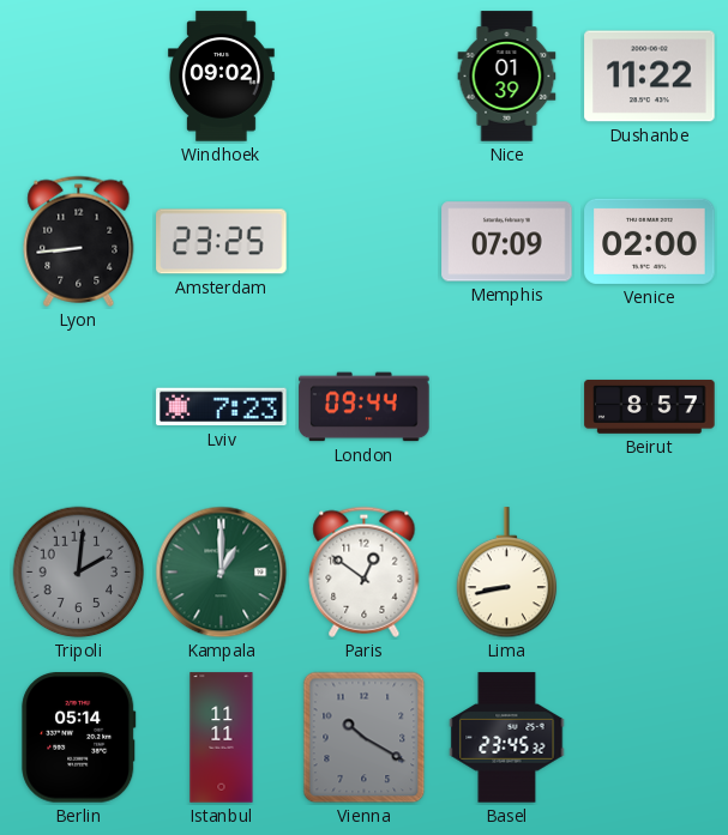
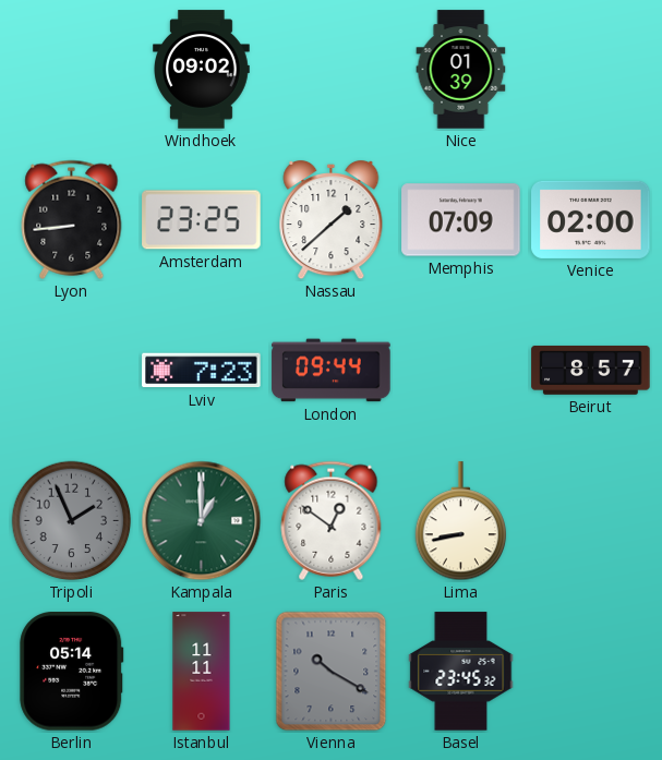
Dushanbe: 11:22 -> none (650, 77)
Nassau: none -> 1:38 (332, 220)
Tripoli: 2:01 -> 1:56 (72, 521)
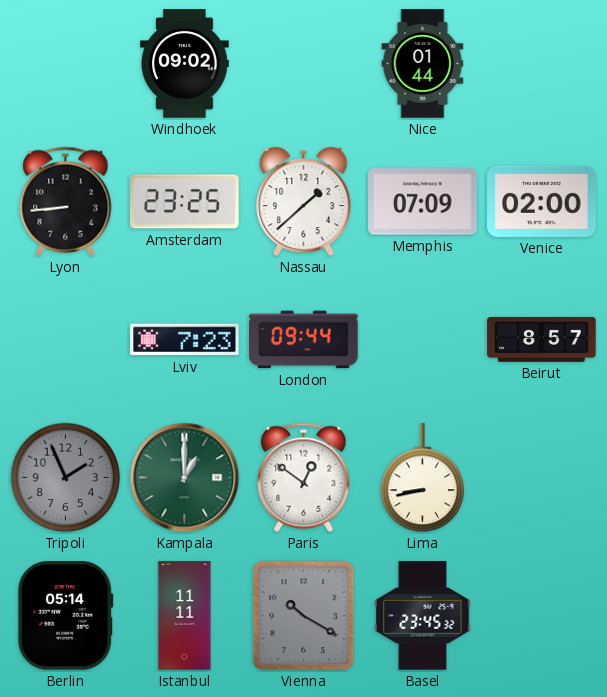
Nice: 01:39 -> 01:44 (423, 64)
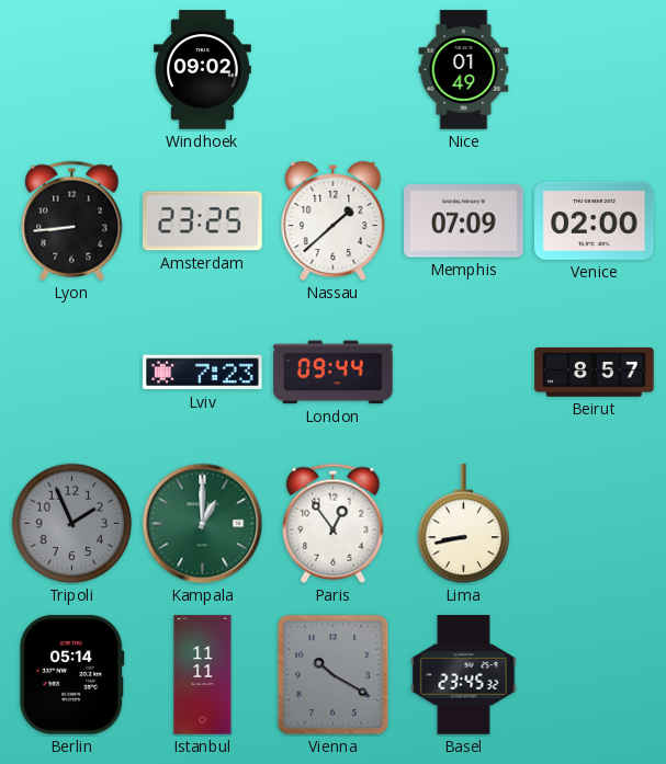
Nice: 01:44 -> 01:49 (464, 70)
Paris: 12:51 -> 12:54 (334, 523)
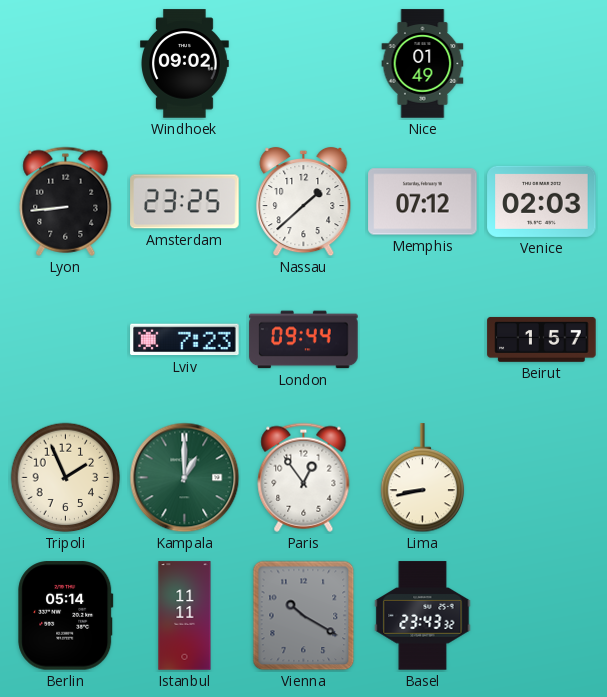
Memphis: 07:09 -> 07:12 (423, 202)
Venice: 02:00 -> 02:03 (542, 201)
Beirut: 8:57 -> 1:57 (542, 340)
Tripoli dial: grey -> cream (66, 478)
Basel: 23:45 -> 23:43 (423, 616)
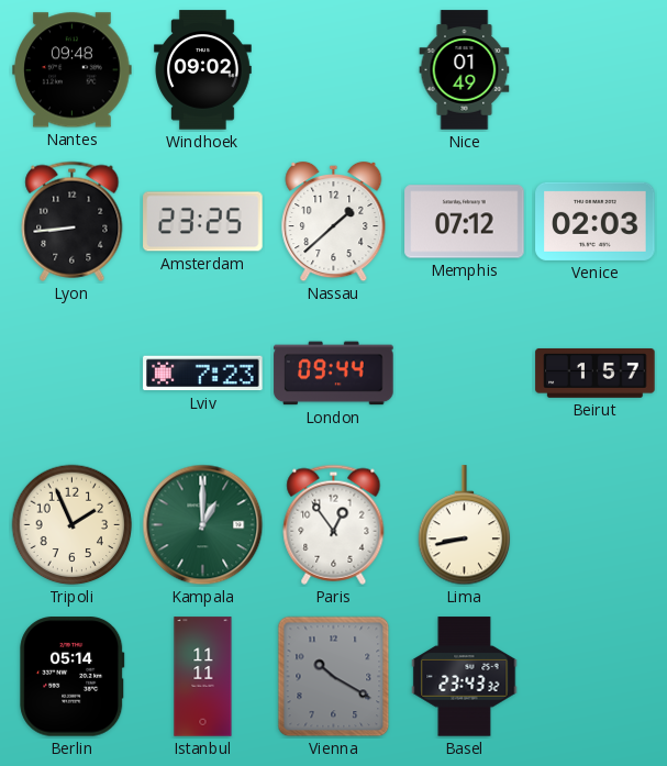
Nantes: none -> 09:48 (73, 70)
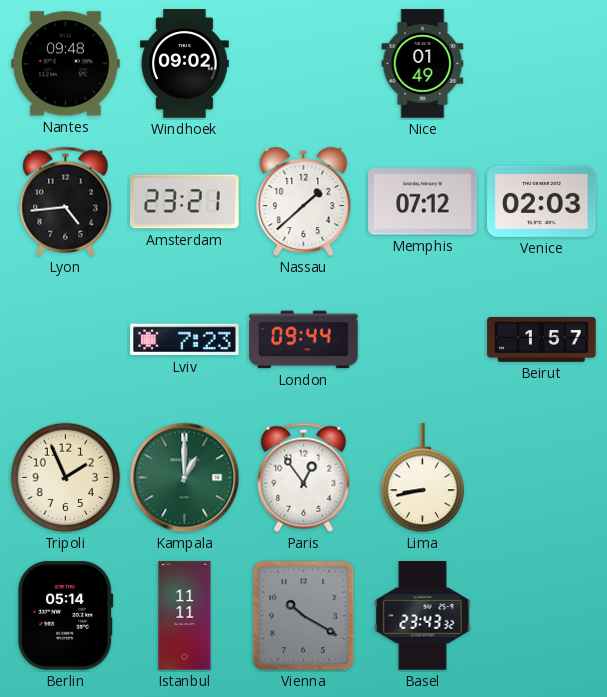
Lyon: 8:44 -> 4:44 (66, 201)
Amsterdam: 23:25 -> 23:21 (185, 202)
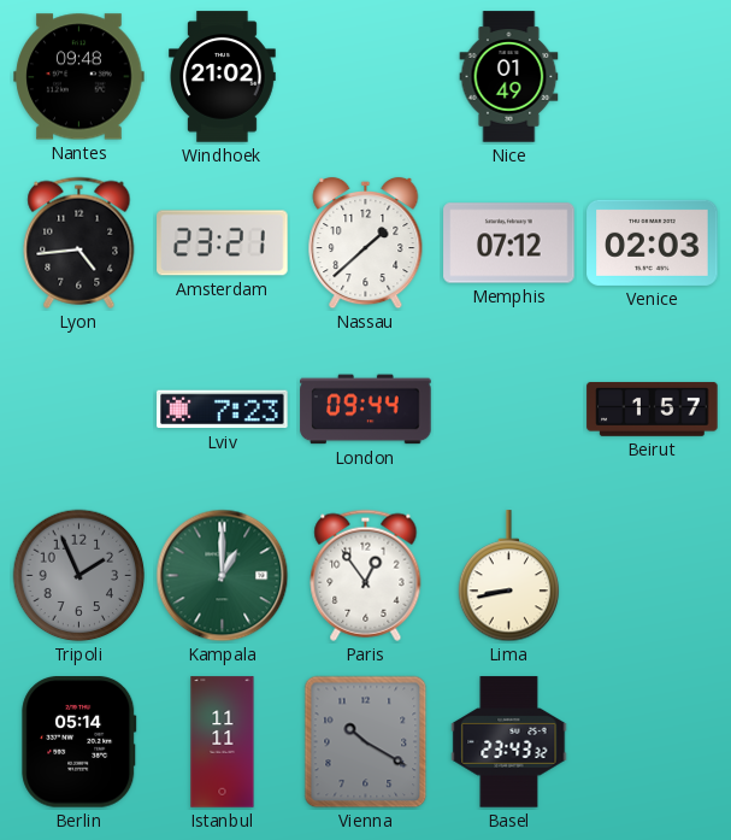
Windhoek: 09:02 -> 21:02 (223, 77)
Tripoli dial: cream -> grey (79, 576)
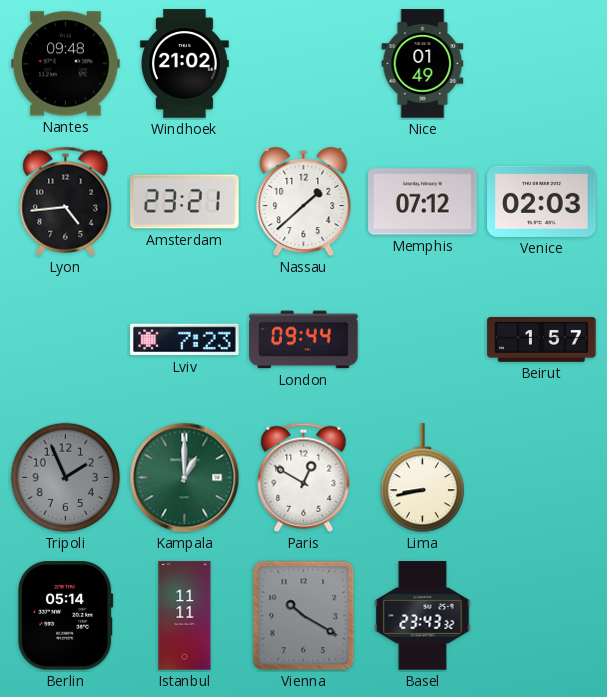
Paris: 12:54 -> 12:50 (304, 477)
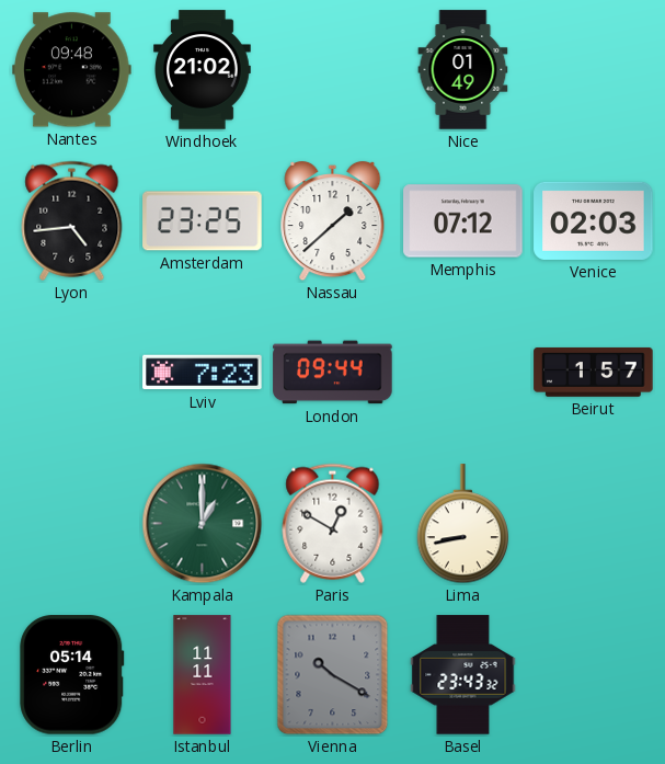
Amsterdam: 23:21 -> 23:25 (203, 221)
Tripoli: 1:56 -> none (66, 478)
